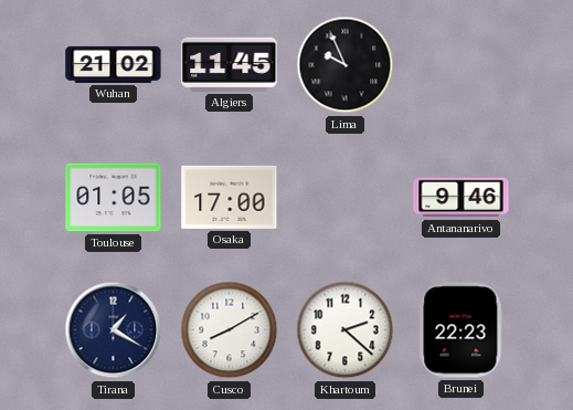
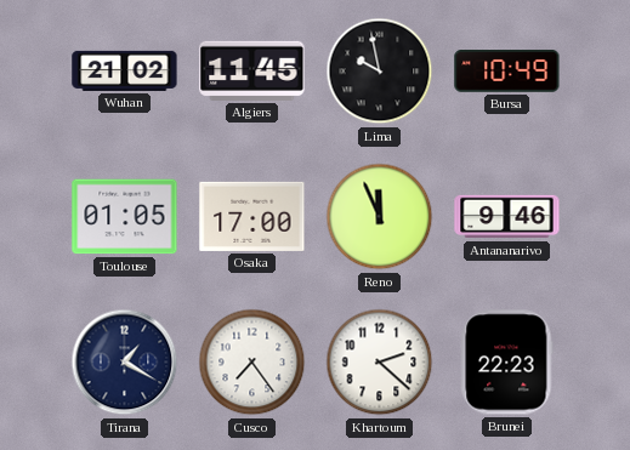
Lima: 9:56 -> 9:58 (380, 72)
Bursa: none -> 10:49 (507, 72)
Reno: none -> 11:56 (380, 217)
Cusco: 8:10 -> 7:24 (252, 363)
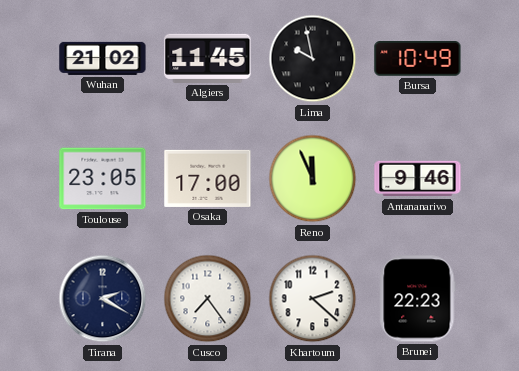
Toulouse: 01:05 -> 23:05 (103, 179)
Tirana: 1:20 -> 2:20 (103, 299)
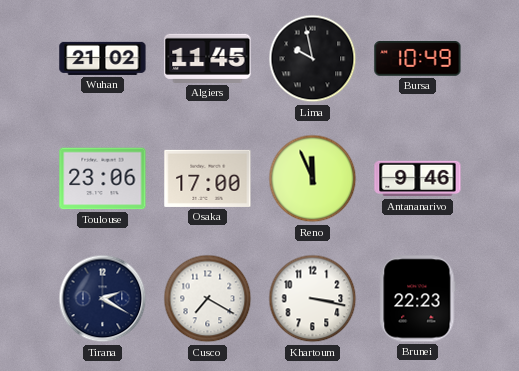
Toulouse: 23:05 -> 23:06 (103, 179)
Cusco: 7:24 -> 7:20 (208, 299)
Khartoum: 2:22 -> 3:17 (313, 299)
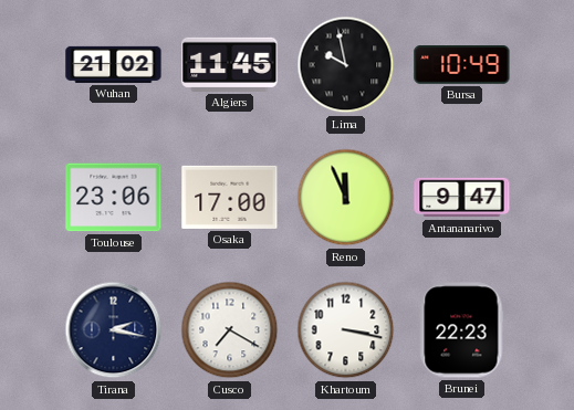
Antananarivo: 9:46 -> 9:47 (462, 198)
Tirana: 2:20 -> 2:17 (114, 330)
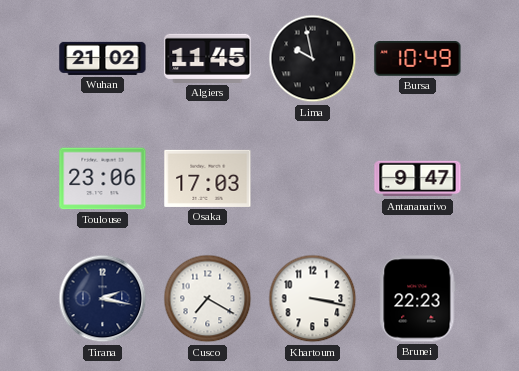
Osaka: 17:00 -> 17:03 (208, 178)
Reno: 11:56 -> none (346, 198)
